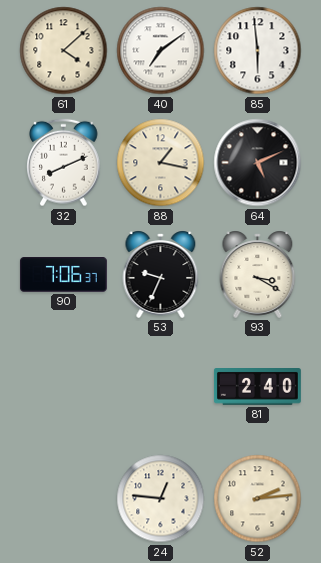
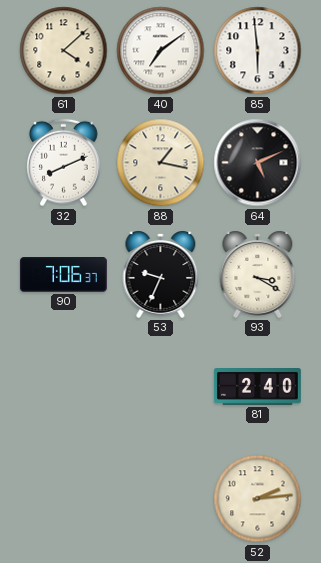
24: 12:46 -> none (161, 499)
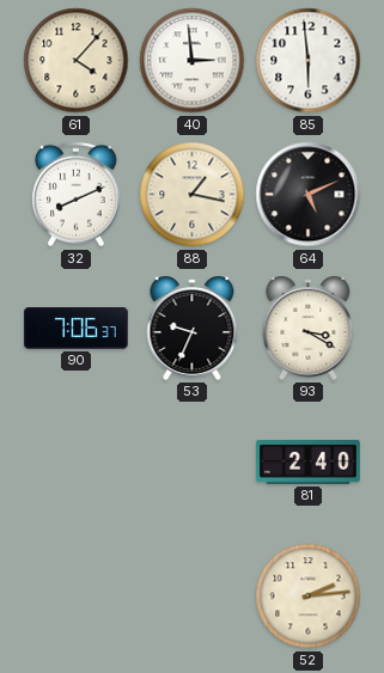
61: 4:08 -> 4:07 (77, 61)
40: 7:09 -> 2:59 (193, 61)
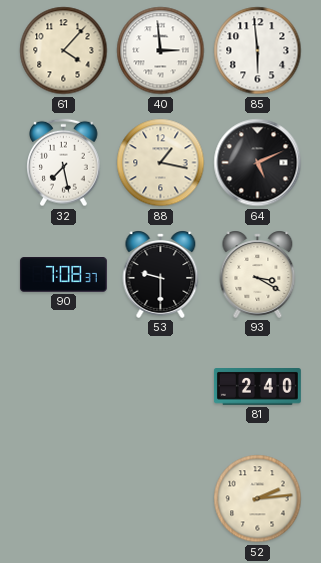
32: 8:11 -> 7:28 (64, 163)
90: 7:06 -> 7:08 (63, 275)
53: 9:34 -> 9:30 (161, 274)
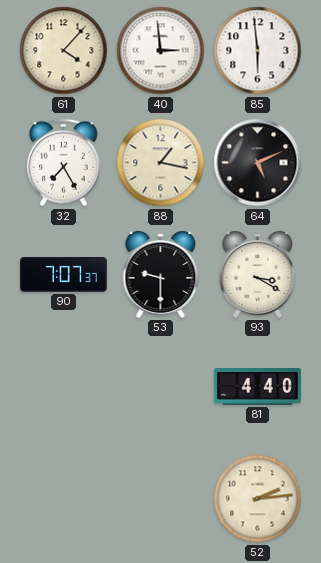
32: 7:28 -> 7:25 (64, 163)
90: 7:08 -> 7:07 (63, 275)
81: 2:40 -> 4:40 (257, 387)
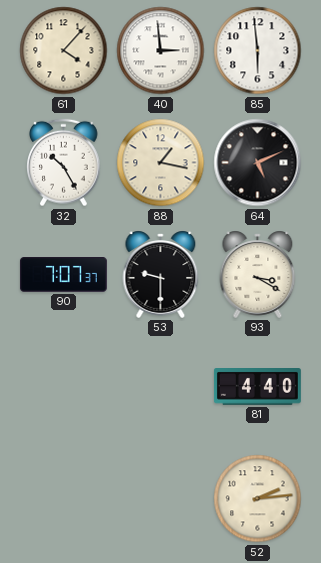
32: 7:25 -> 10:25 (64, 163)
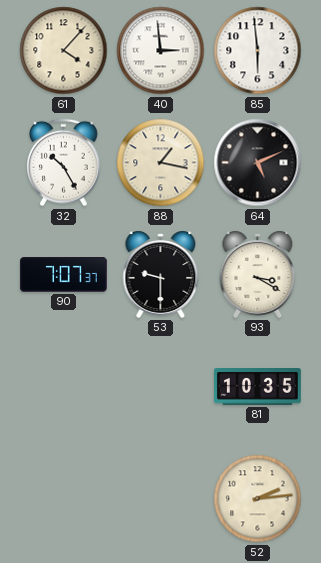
81: 4:40 -> 10:35 (257, 387)
